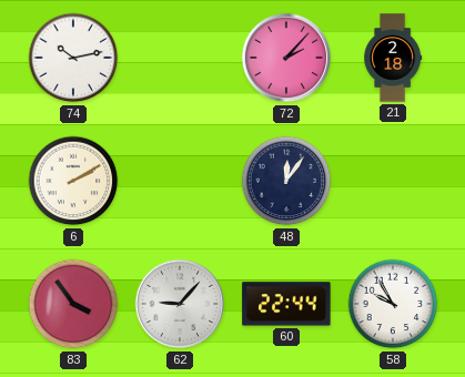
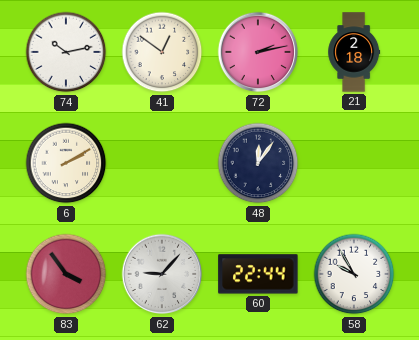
41: none -> 12:51 (162, 52)
72: 2:07 -> 2:13 (258, 52)
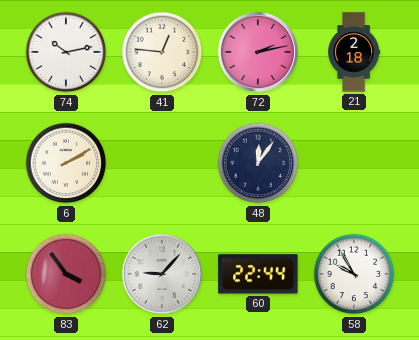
41: 12:51 -> 12:46 (162, 52)
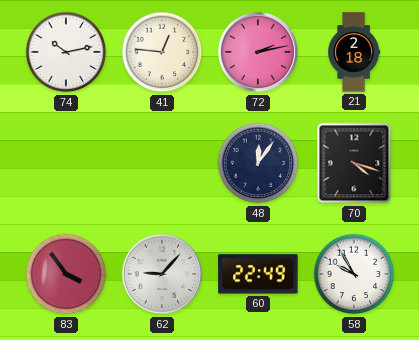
6: 2:10 -> none (66, 163)
70: none -> 4:18 (354, 163)
60: 22:44 -> 22:49 (258, 274)
